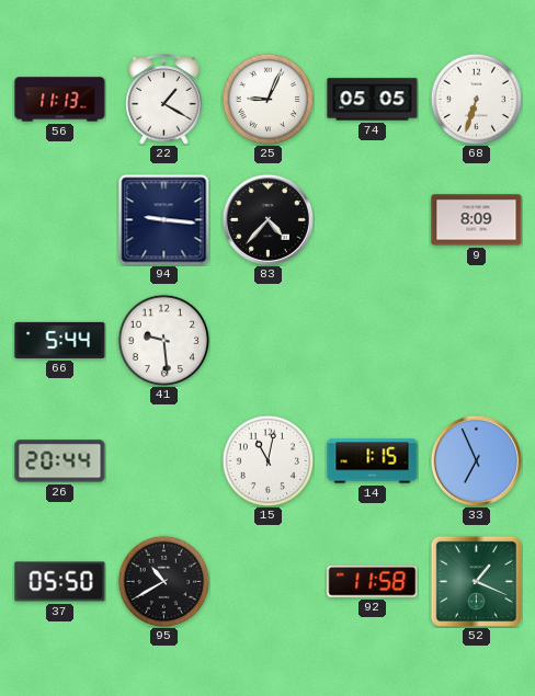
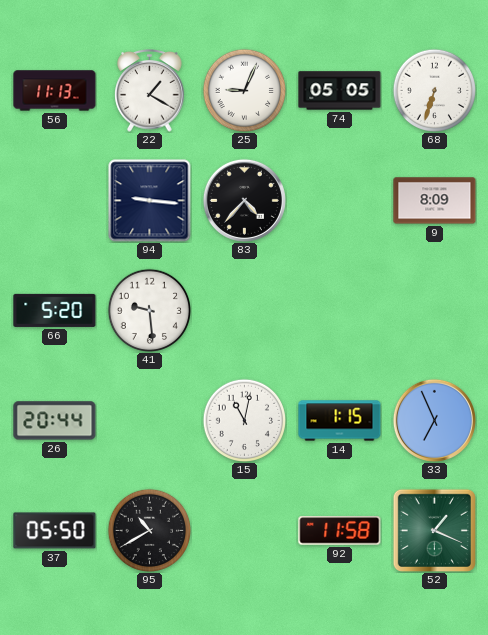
66: 5:44 -> 5:20 (55, 310)
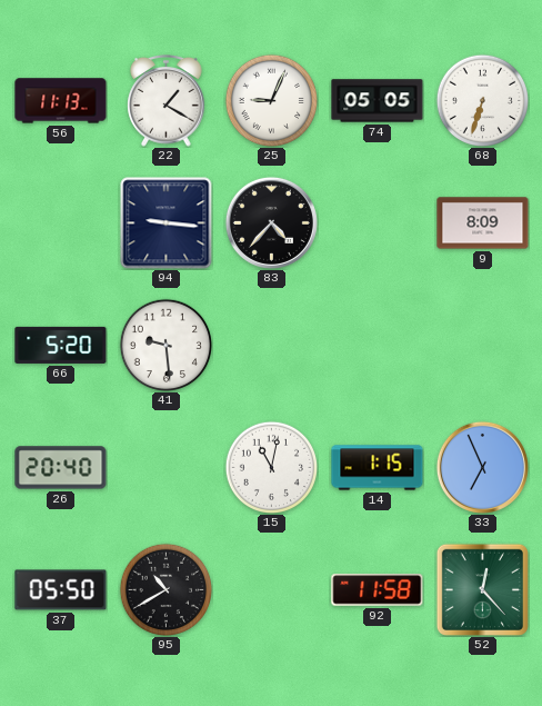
26: 20:44 -> 20:40 (61, 468)
52: 1:19 -> 12:23 (482, 589)
